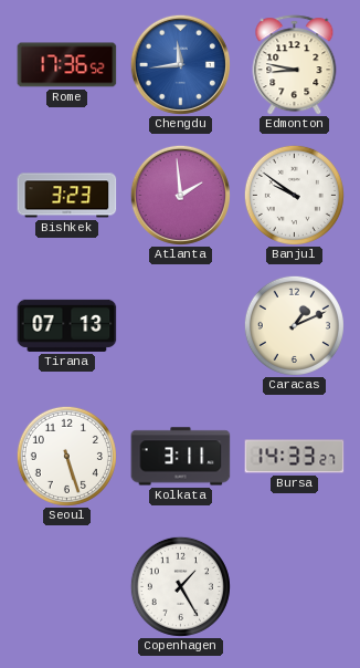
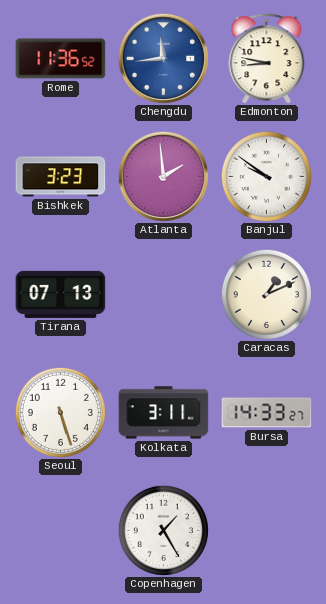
Rome: 17:36 -> 11:36 (61, 59)
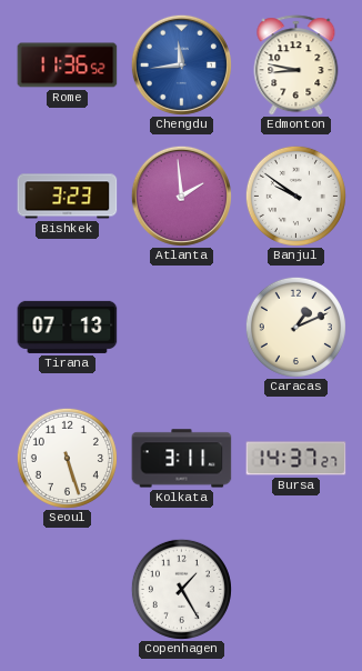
Bursa: 14:33 -> 14:37 (296, 459)
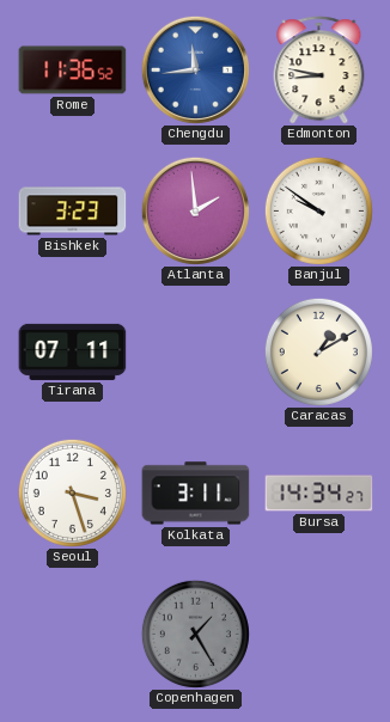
Tirana: 07:13 -> 07:11 (73, 351)
Caracas: 1:11 -> 1:10 (318, 351)
Seoul: 5:27 -> 3:27 (72, 492)
Bursa: 14:37 -> 14:34 (319, 494)
Copenhagen dial: white -> grey (195, 634)
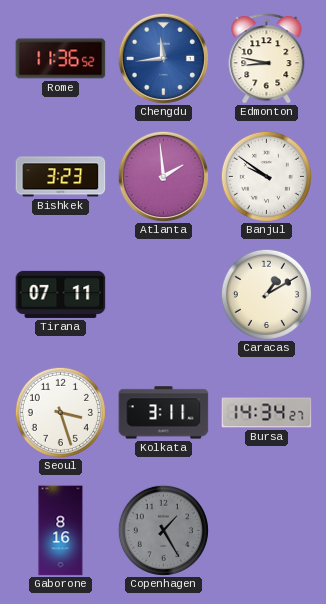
Gaborone: none -> 8:16 (61, 531)
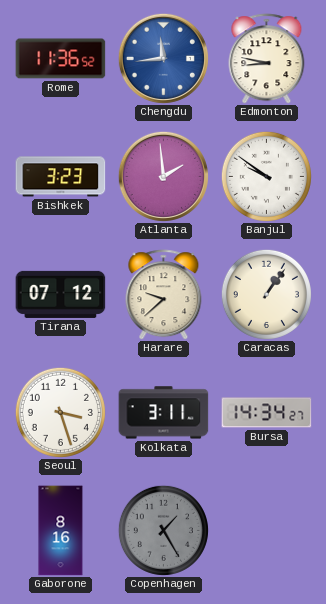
Tirana: 07:11 -> 07:12 (61, 294)
Harare: none -> 9:38 (164, 295)
Caracas: 1:10 -> 1:06 (266, 294)
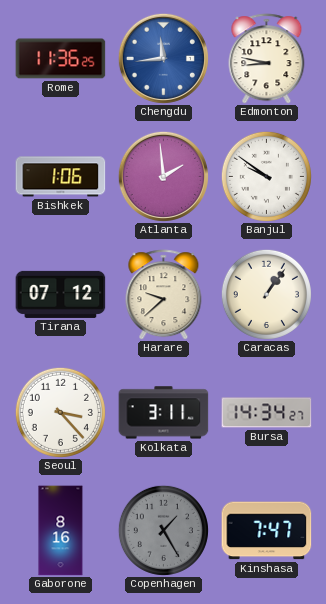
Rome: 11:36:52 -> 11:36:25 (61, 59)
Bishkek: 3:23 -> 1:06 (61, 177)
Seoul: 3:27 -> 3:23 (60, 412)
Kinshasa: none -> 7:47 (267, 531)
